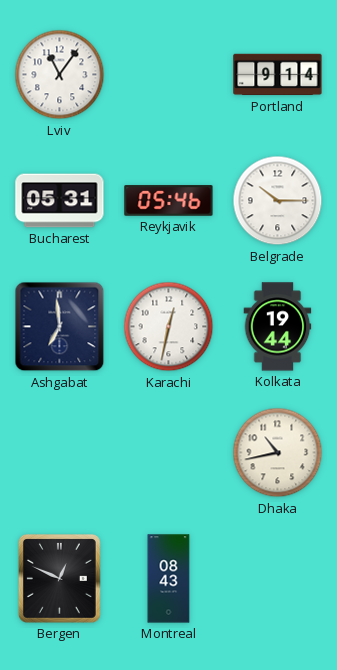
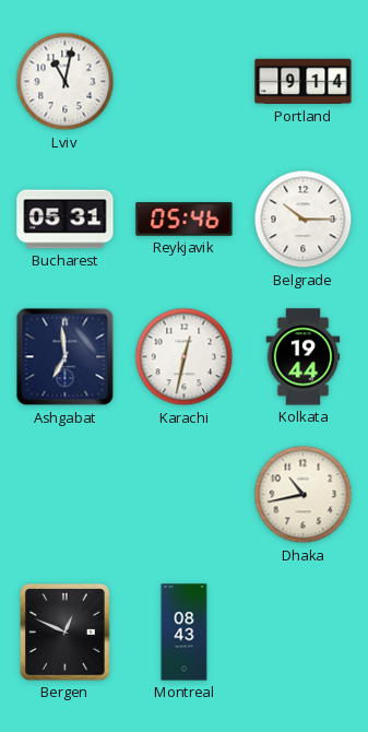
Lviv: 11:06 -> 11:02 (66, 82)
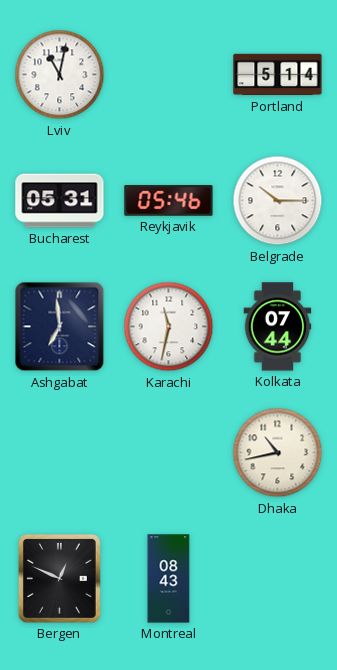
Portland: 9:14 -> 5:14 (278, 75)
Karachi: 12:32 -> 11:32 (169, 327)
Kolkata: 19:44 -> 07:44 (278, 327)
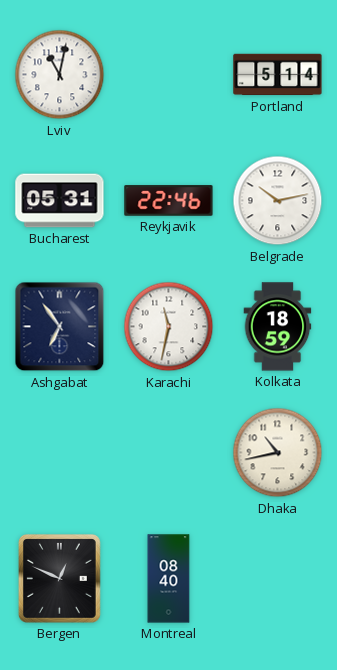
Reykjavik: 05:46 -> 22:46 (169, 201)
Belgrade: 10:15 -> 10:13 (278, 201)
Ashgabat: 6:59 -> 6:54 (60, 327)
Kolkata: 07:44 -> 18:59 (278, 327)
Montreal: 08:43 -> 08:40 (169, 579)
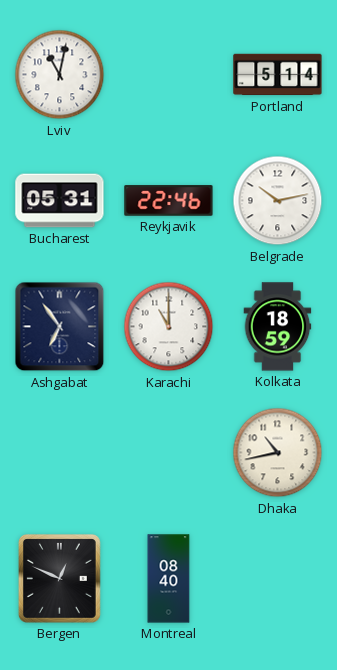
Karachi: 11:32 -> 11:00 (169, 327)
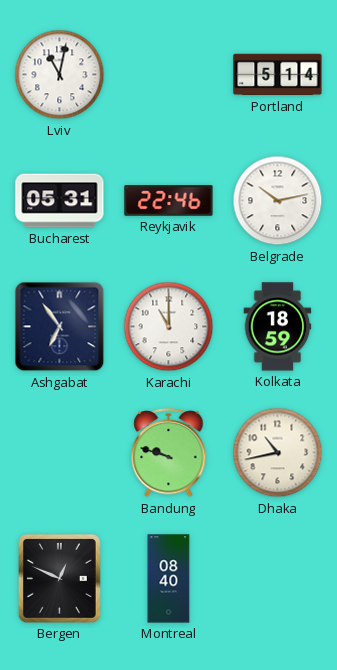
Bandung: none -> 9:48 (169, 454)
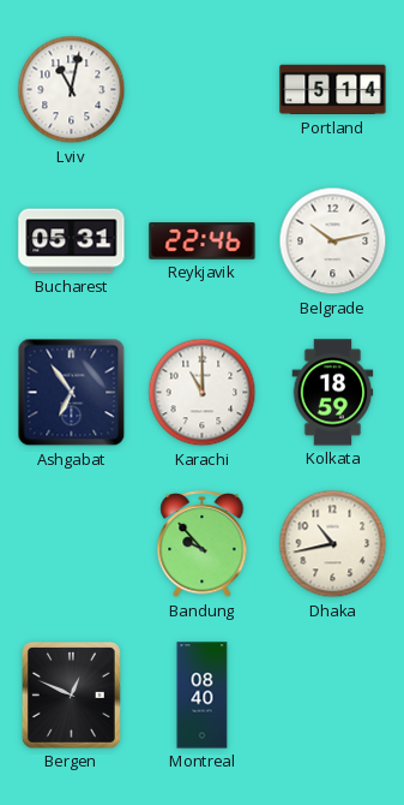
Bandung: 9:48 -> 9:53 (203, 545)
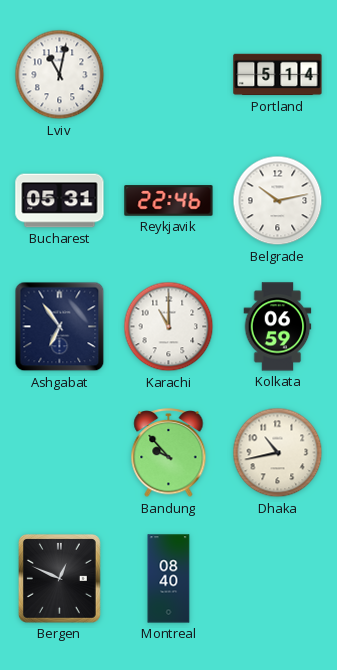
Kolkata: 18:59 -> 06:59 (278, 327)
